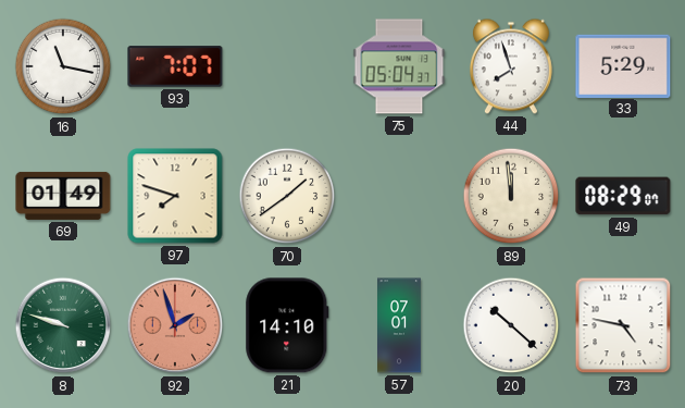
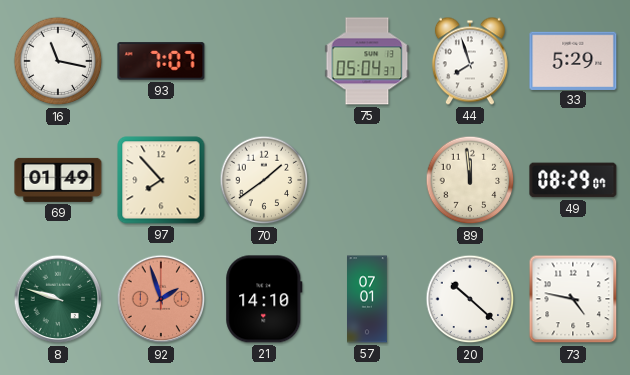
97: 7:48 -> 7:53 (161, 180)
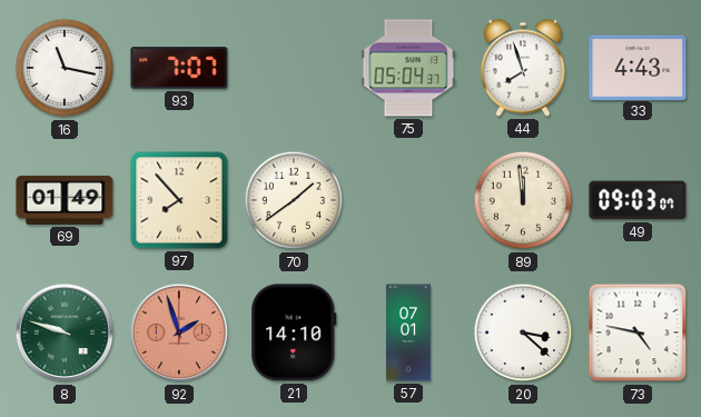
33: 5:29 -> 4:43 (638, 67)
49: 08:29 -> 09:03 (638, 200)
20: 10:22 -> 3:22 (523, 332)
